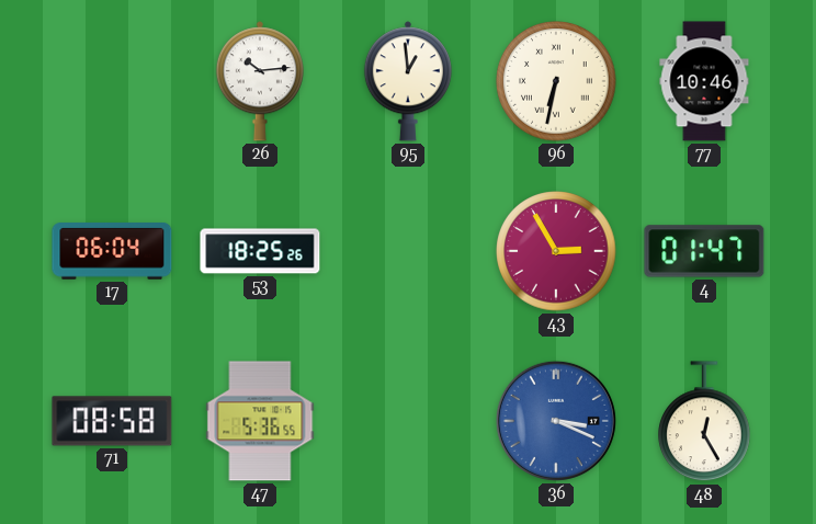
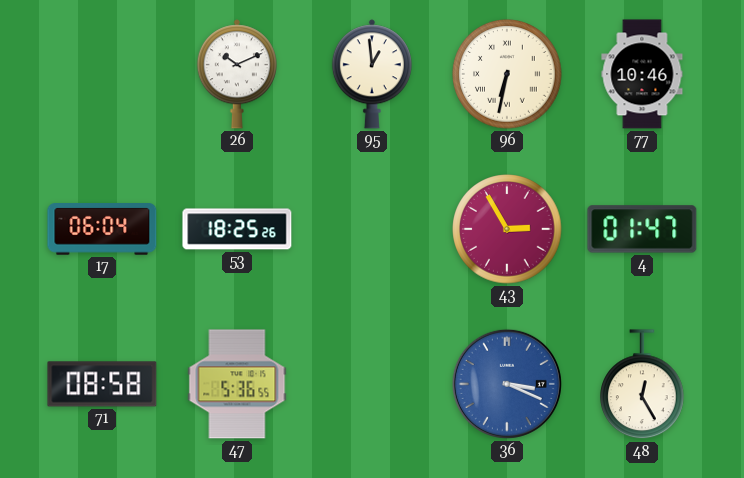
26: 10:14 -> 10:11 (237, 74)
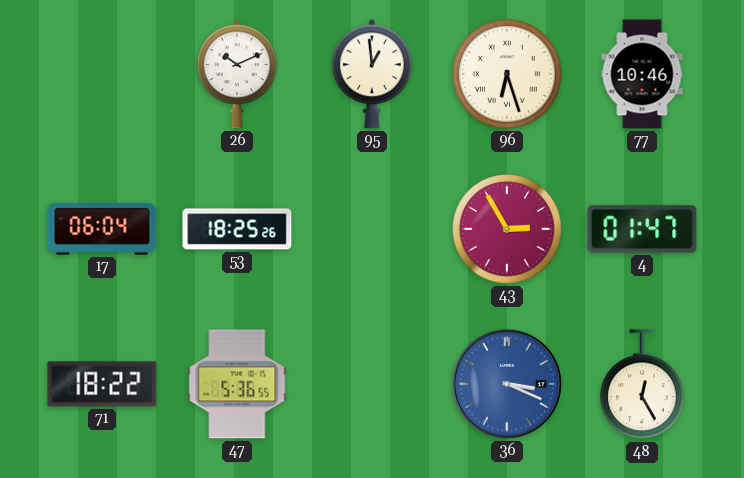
96: 6:32 -> 6:27 (507, 74)
71: 08:58 -> 18:22 (102, 384)
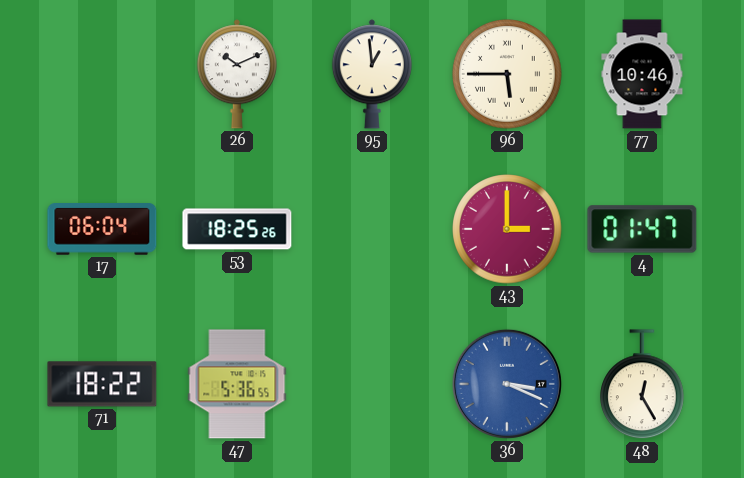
96: 6:27 -> 5:45 (507, 74)
43: 2:55 -> 3:00 (507, 229)
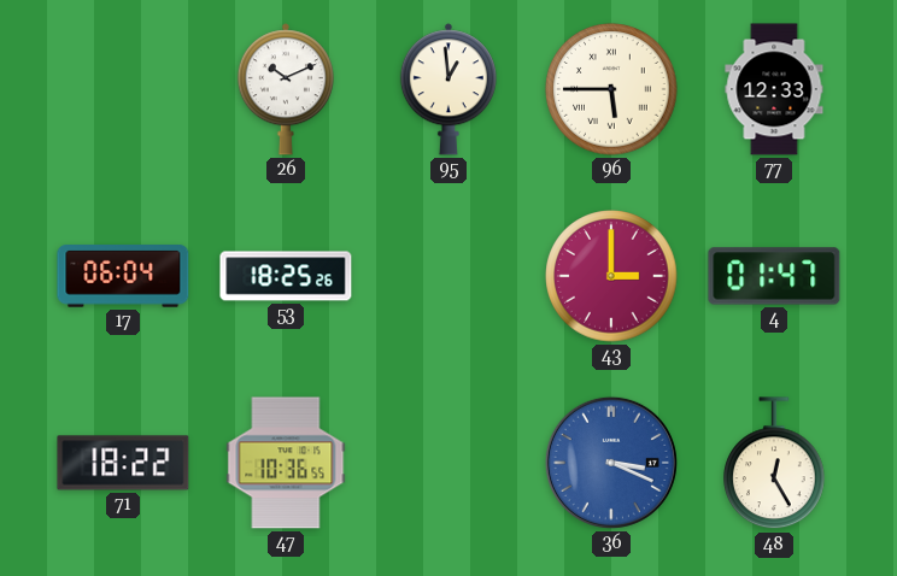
77: 10:46 -> 12:33 (774, 89)
47: 5:36 -> 10:36 (286, 463)
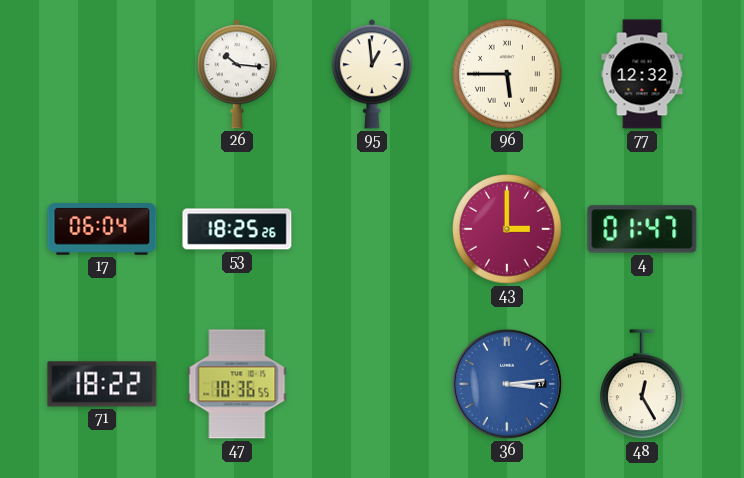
26: 10:11 -> 10:16 (237, 74)
77: 12:33 -> 12:32 (642, 74)
36: 3:19 -> 3:14 (507, 384)
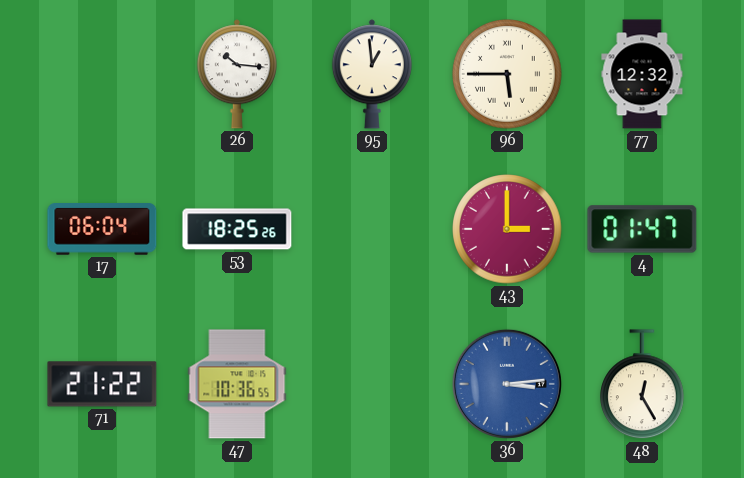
71: 18:22 -> 21:22 (102, 384)
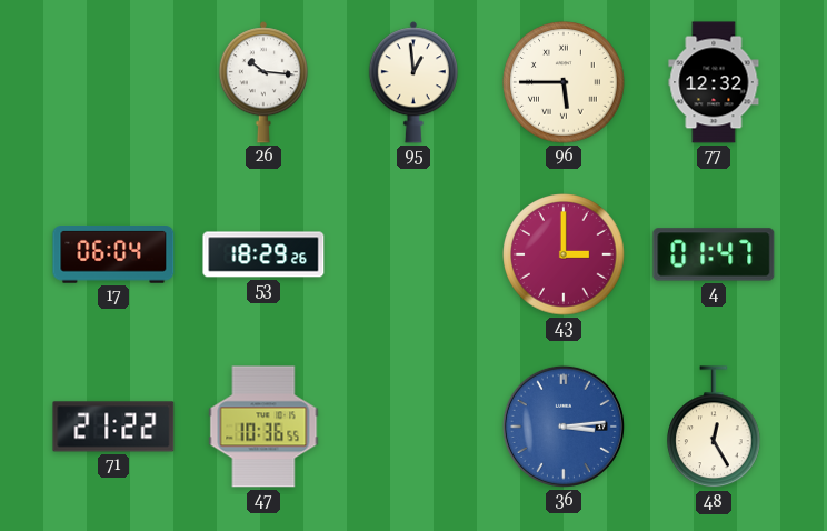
53: 18:25 -> 18:29 (263, 254)
